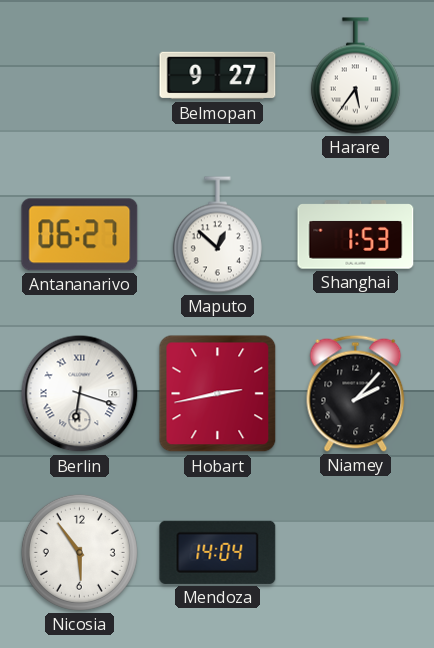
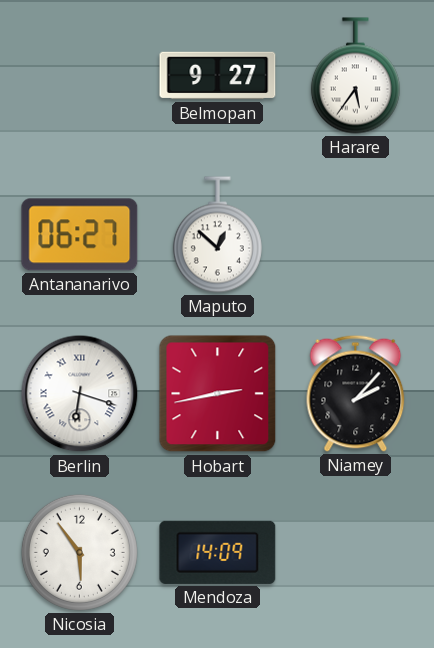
Shanghai: 1:53 -> none (356, 235)
Mendoza: 14:04 -> 14:09 (218, 552)
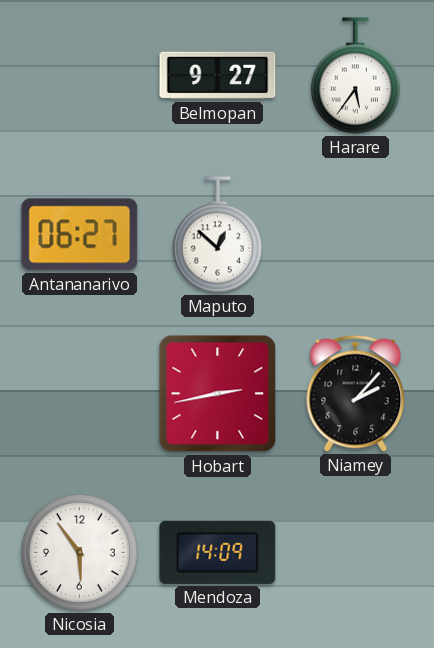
Berlin: 6:18 -> none (80, 394)
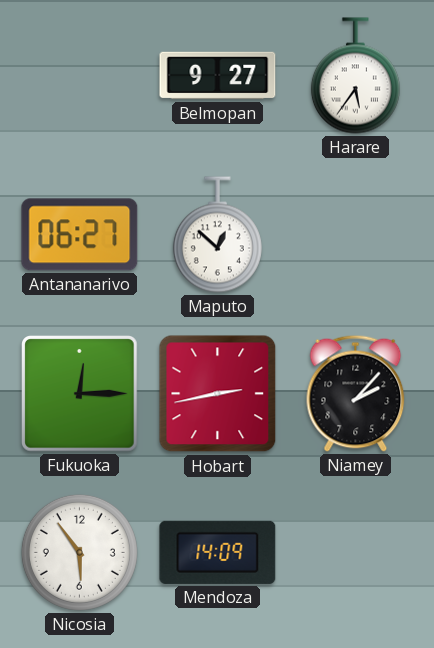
Fukuoka: none -> 12:15 (80, 394)
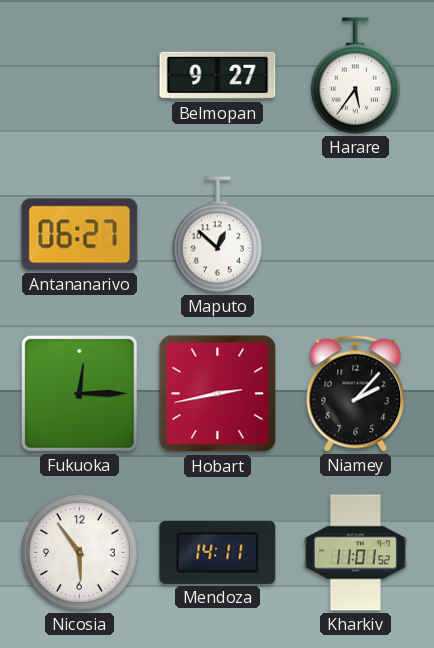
Mendoza: 14:09 -> 14:11 (218, 552)
Kharkiv: none -> 11:01 (355, 553)
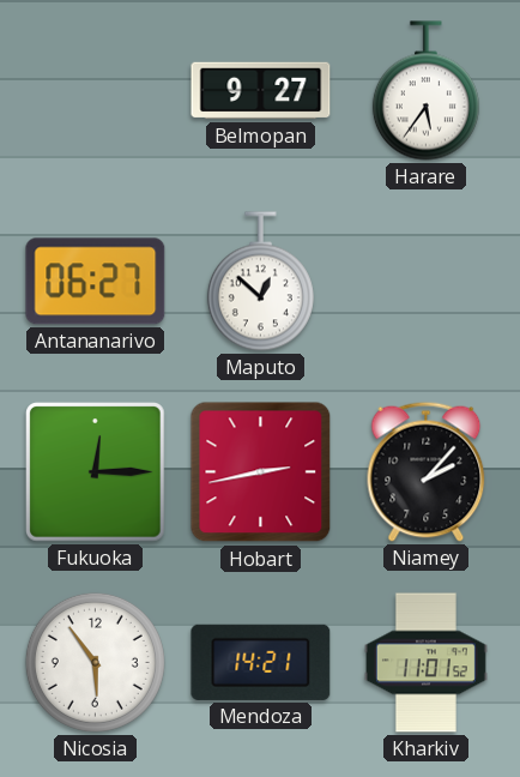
Mendoza: 14:11 -> 14:21 (261, 662)
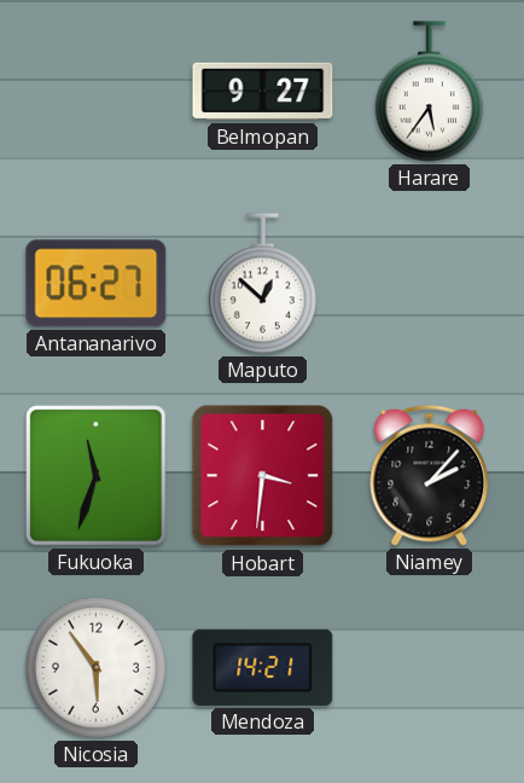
Fukuoka: 12:15 -> 11:33 (97, 476)
Hobart: 2:43 -> 3:31 (263, 476)
Kharkiv: 11:01 -> none (425, 663)
